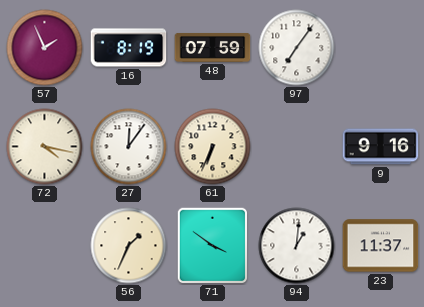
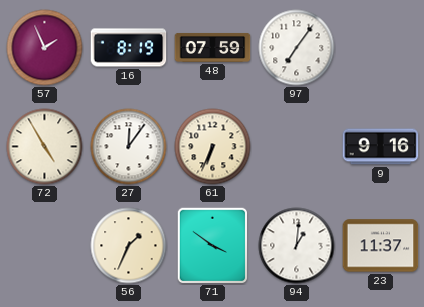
72: 4:17 -> 4:55 (45, 147)
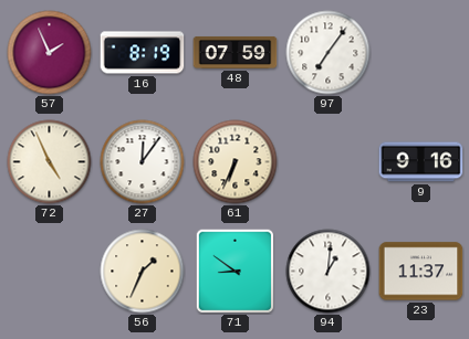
72: 4:55 -> 4:56 (50, 162)
71: 3:51 -> 8:51 (236, 271)
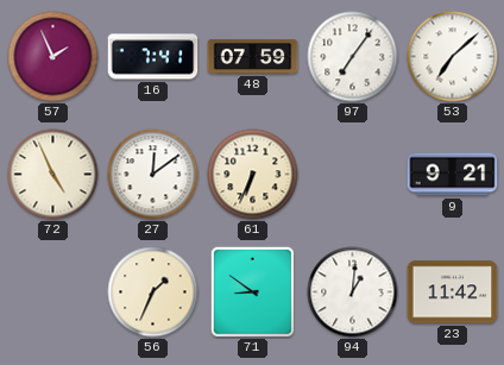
16: 8:19 -> 7:41 (153, 57)
53: none -> 7:08 (453, 57)
27: 12:06 -> 12:09 (153, 175)
9: 9:16 -> 9:21 (453, 175)
23: 11:37 -> 11:42 (453, 292)
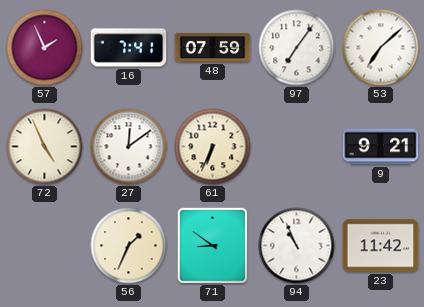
94: 1:01 -> 10:56 (297, 246)
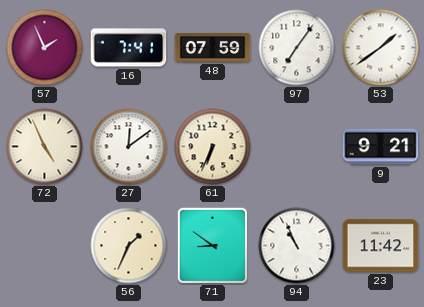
53: 7:08 -> 1:39 (381, 48)
